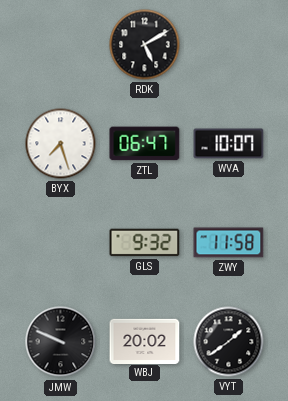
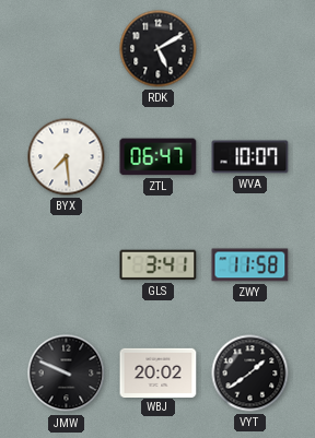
BYX: 7:27 -> 7:29 (67, 157)
GLS: 9:32 -> 3:41 (159, 265)
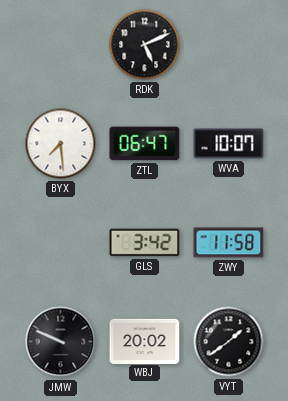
RDK: 5:10 -> 5:11 (145, 45)
GLS: 3:41 -> 3:42 (145, 243)
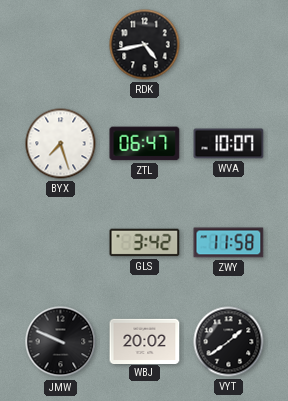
RDK: 5:11 -> 4:43 (145, 45)
BYX: 7:29 -> 7:27 (61, 144)
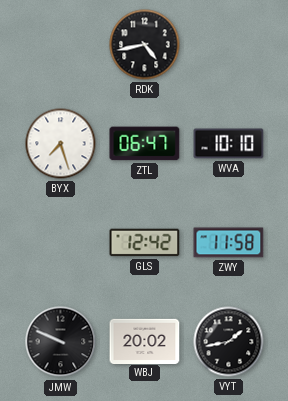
WVA: 10:07 -> 10:10 (229, 144)
GLS: 3:42 -> 12:42 (145, 243)
VYT: 1:39 -> 1:43 (229, 342)
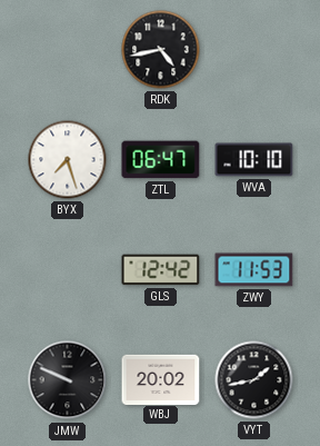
ZWY: 11:58 -> 11:53 (254, 270)
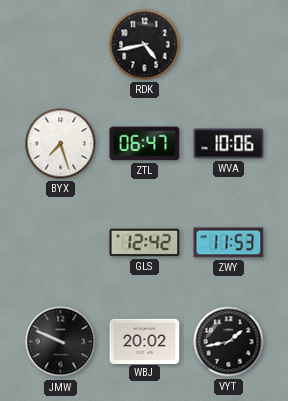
WVA: 10:10 -> 10:06 (229, 144)
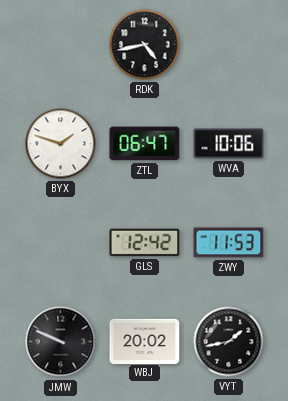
BYX: 7:27 -> 1:48 (61, 144)
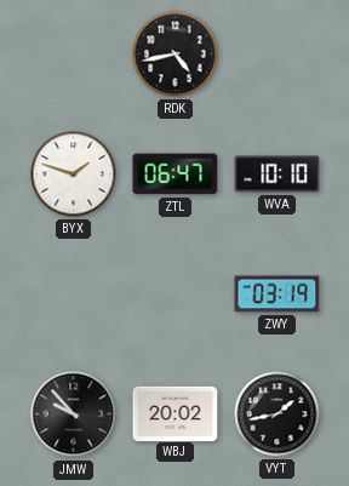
WVA: 10:06 -> 10:10 (278, 175)
GLS: 12:42 -> none (145, 243)
ZWY: 11:53 -> 03:19 (278, 295)
JMW: 9:49 -> 9:53 (74, 414)
